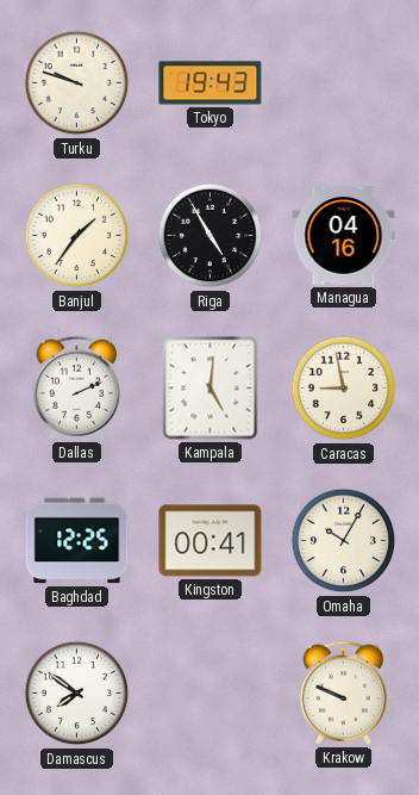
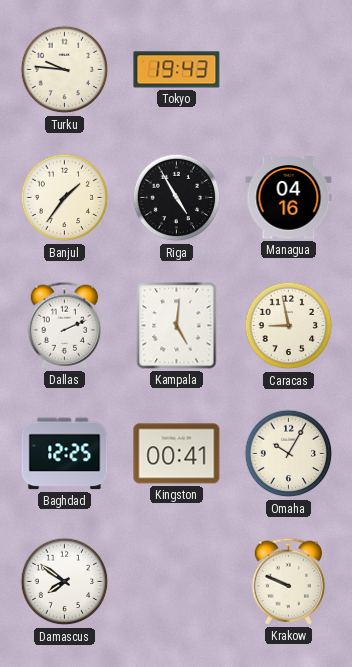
Turku: 9:48 -> 9:46 (65, 70)
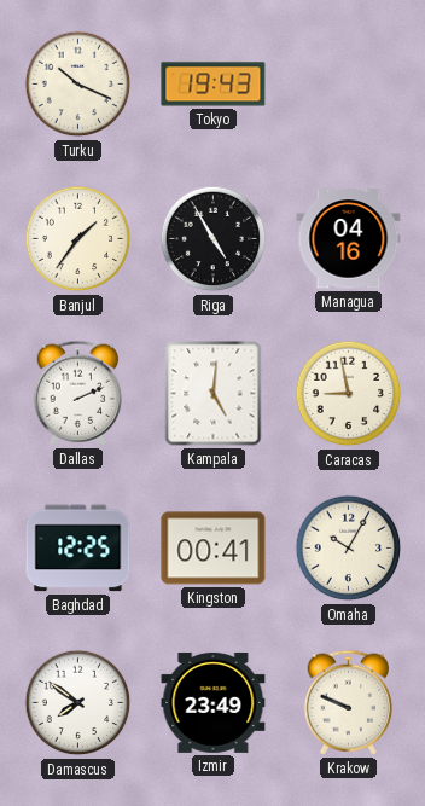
Turku: 9:46 -> 10:19 (78, 85)
Izmir: none -> 23:49 (214, 702)
